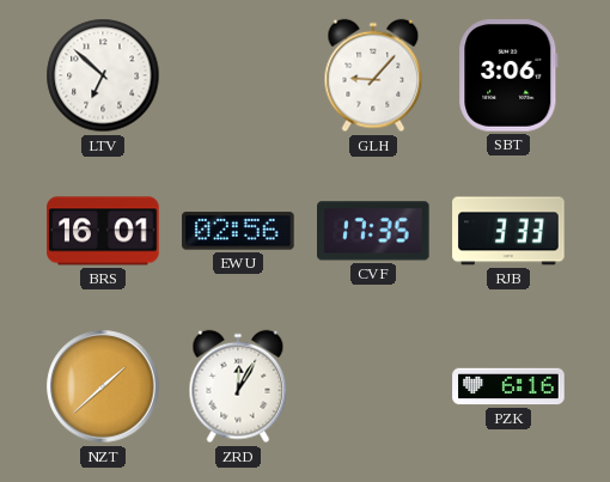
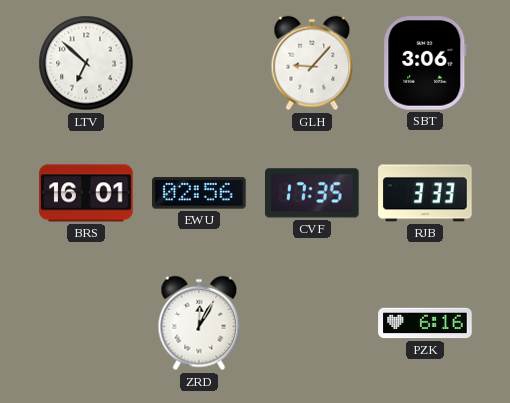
NZT: 1:38 -> none (103, 386)
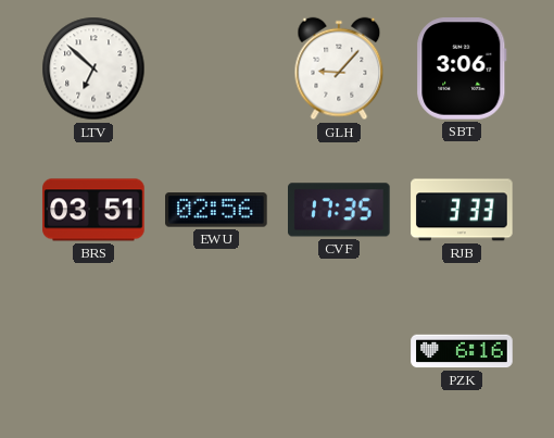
BRS: 16:01 -> 03:51 (93, 210)
ZRD: 12:05 -> none (199, 323)
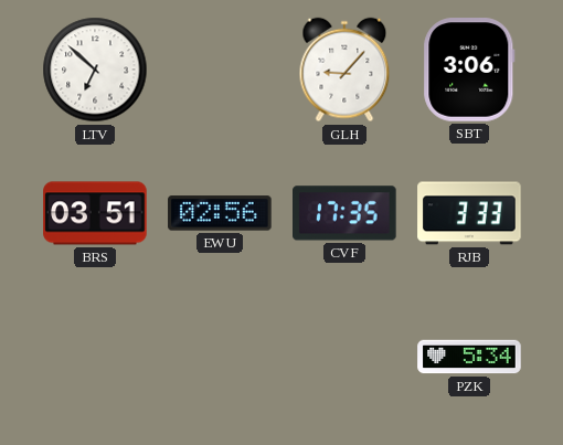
PZK: 6:16 -> 5:34 (469, 357)
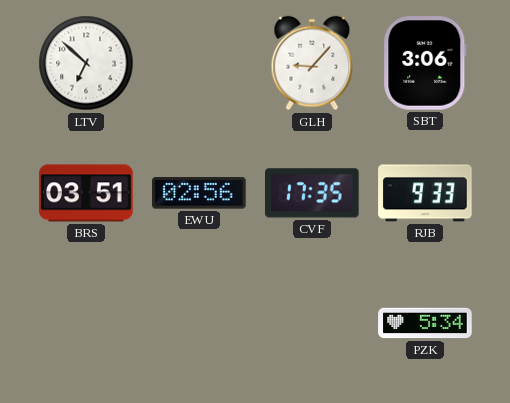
RJB: 3:33 -> 9:33 (425, 193)
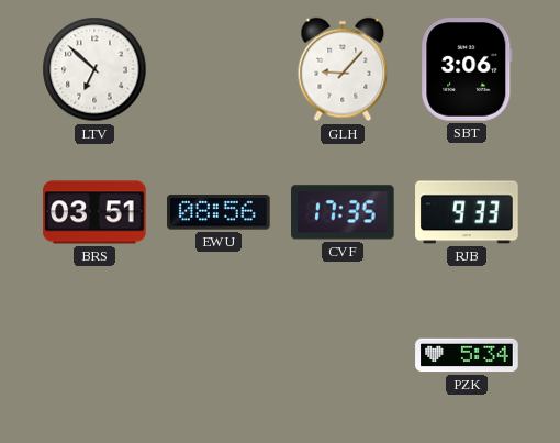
EWU: 02:56 -> 08:56 (219, 212)
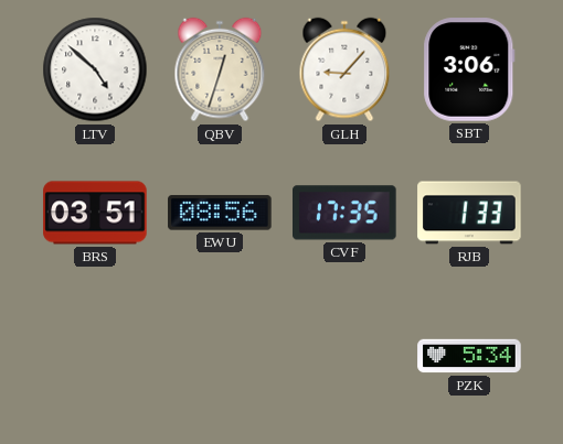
LTV: 6:52 -> 4:52 (95, 69)
QBV: none -> 12:33 (220, 69)
RJB: 9:33 -> 1:33 (469, 213)
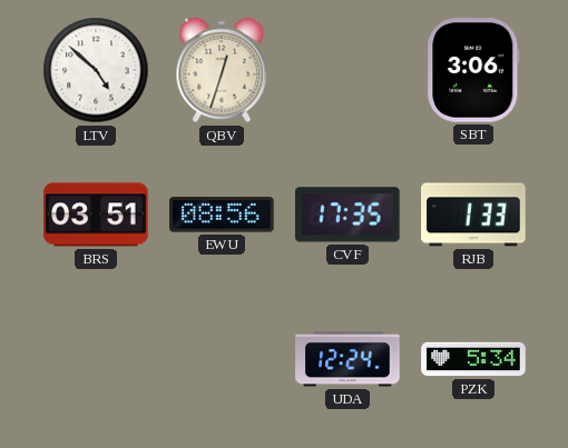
GLH: 9:07 -> none (344, 69)
UDA: none -> 12:24 (347, 359)
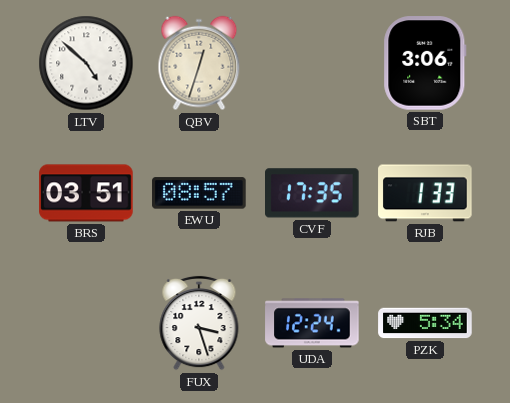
EWU: 08:56 -> 08:57 (199, 193)
FUX: none -> 3:27 (199, 323)
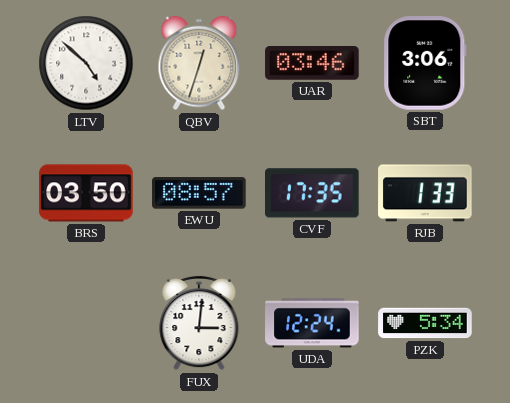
UAR: none -> 03:46 (312, 63)
BRS: 03:51 -> 03:50 (86, 193)
FUX: 3:27 -> 3:01 (199, 323)
